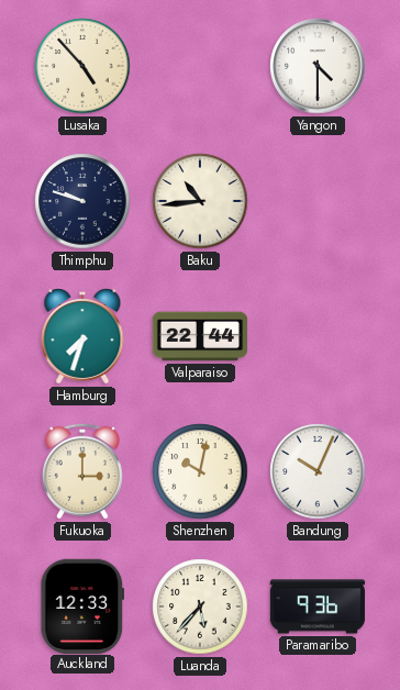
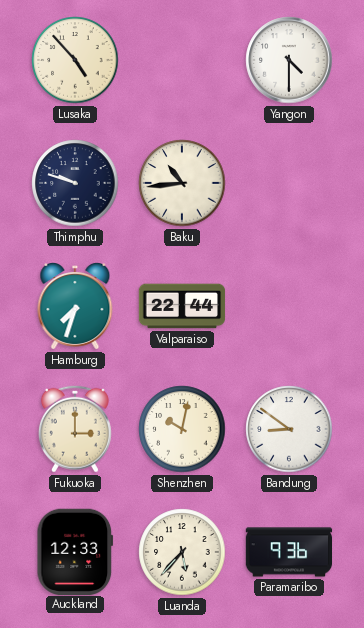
Bandung: 10:04 -> 8:51 (289, 429)
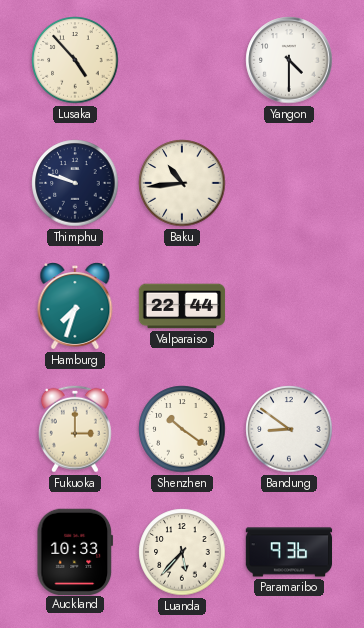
Shenzhen: 10:02 -> 10:21 (182, 429)
Auckland: 12:33 -> 10:33 (75, 551)
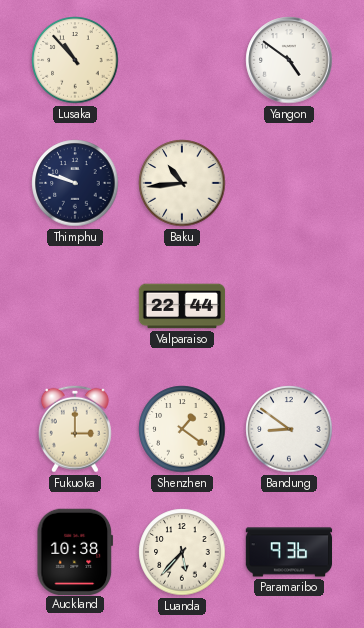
Lusaka: 4:53 -> 10:53 (75, 60)
Yangon: 4:30 -> 4:51 (289, 60)
Hamburg: 7:33 -> none (75, 307)
Shenzhen: 10:21 -> 1:21 (182, 429)
Auckland: 10:33 -> 10:38 (75, 551)
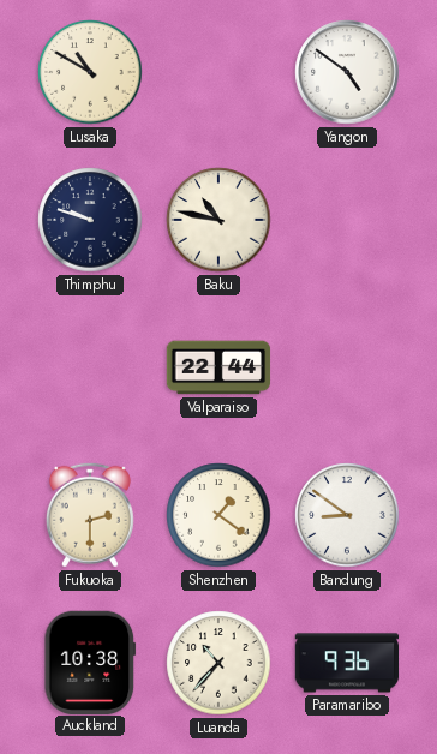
Lusaka: 10:53 -> 10:50 (90, 72)
Baku: 10:44 -> 10:47 (218, 220)
Fukuoka: 3:00 -> 2:30 (90, 515)
Luanda: 5:37 -> 10:37 (218, 663)
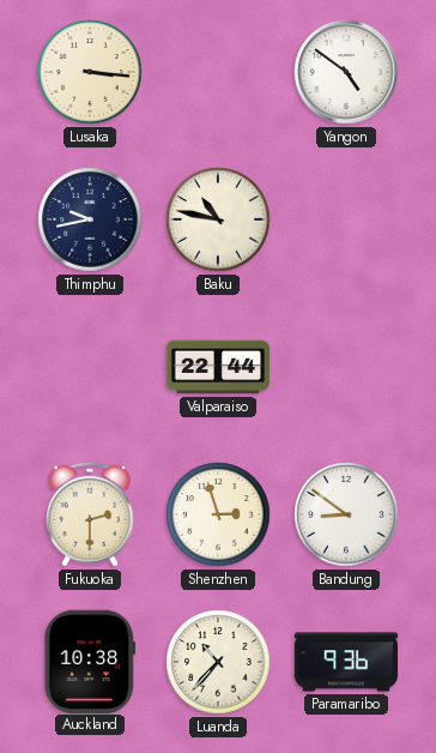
Lusaka: 10:50 -> 3:16 (90, 72)
Thimphu: 9:48 -> 9:43 (90, 219)
Shenzhen: 1:21 -> 2:57 (218, 514)
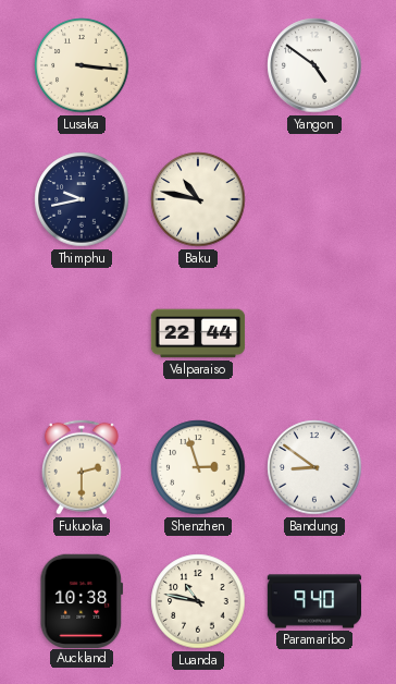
Luanda: 10:37 -> 10:47 (198, 601)
Paramaribo: 9:36 -> 9:40 (314, 601)
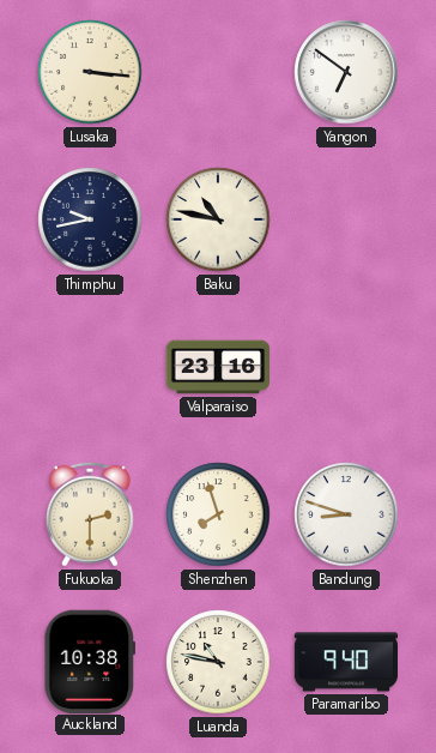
Yangon: 4:51 -> 6:51 (346, 72)
Valparaiso: 22:44 -> 23:16 (218, 367)
Shenzhen: 2:57 -> 7:57 (218, 514)
Bandung: 8:51 -> 8:48 (346, 514)
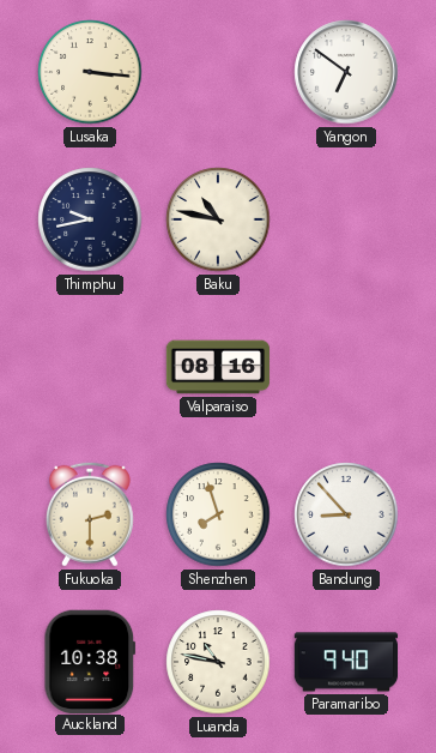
Valparaiso: 23:16 -> 08:16 (218, 367)
Bandung: 8:48 -> 8:53 (346, 514)
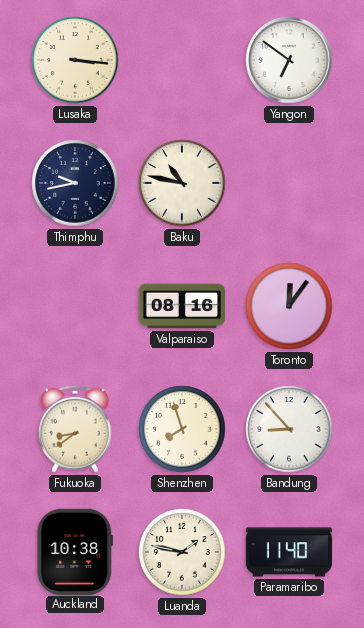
Toronto: none -> 12:06 (289, 306)
Fukuoka: 2:30 -> 8:39 (75, 429)
Luanda: 10:47 -> 1:47 (182, 552)
Paramaribo: 9:40 -> 11:40 (289, 552)
